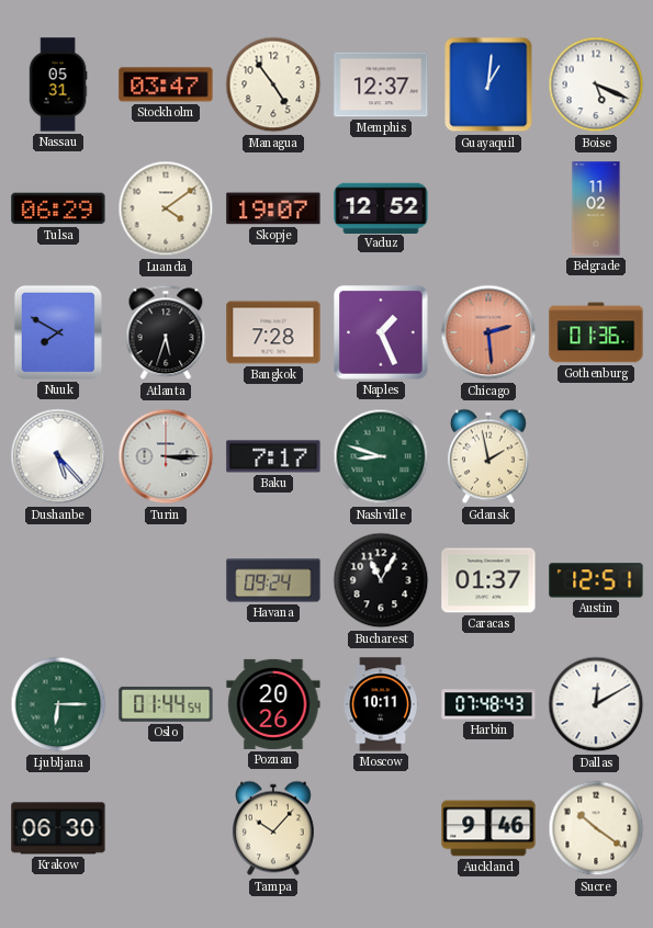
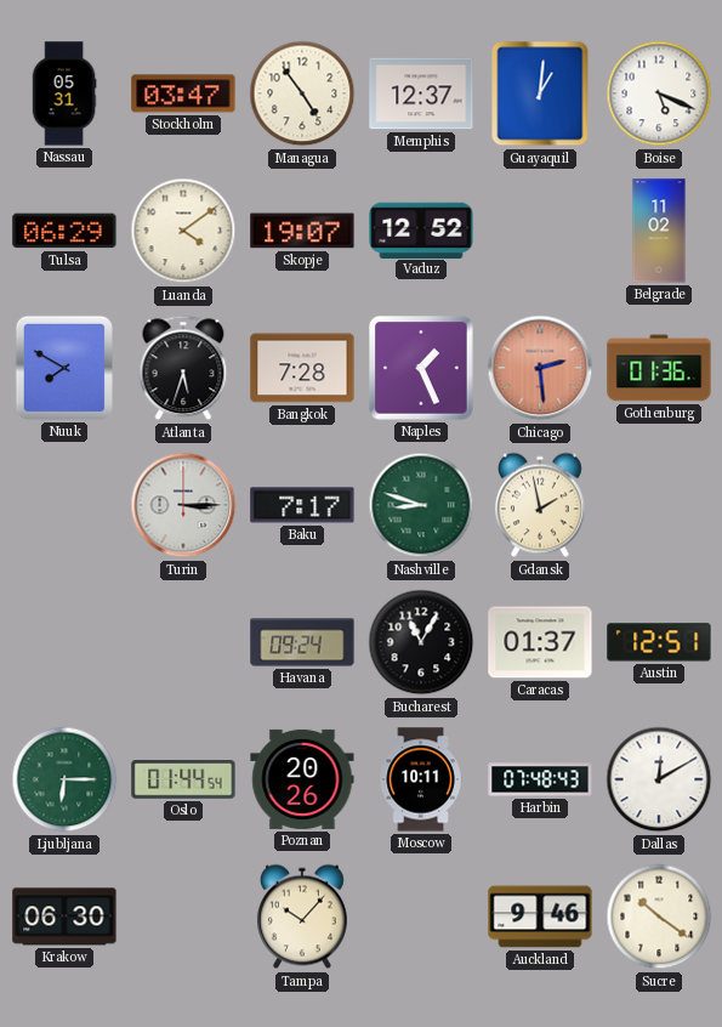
Dushanbe: 5:23 -> none (58, 456)
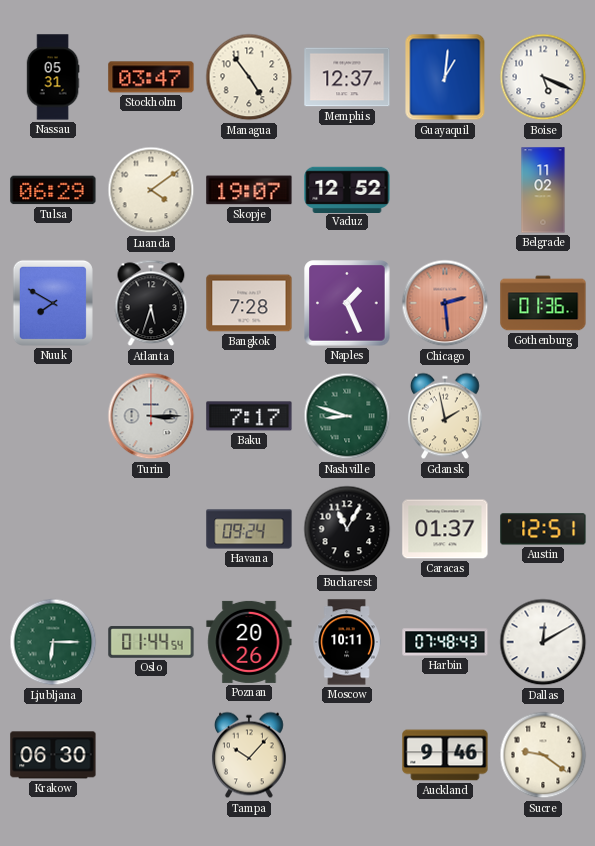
Sucre: 10:21 -> 9:21 (543, 755)
